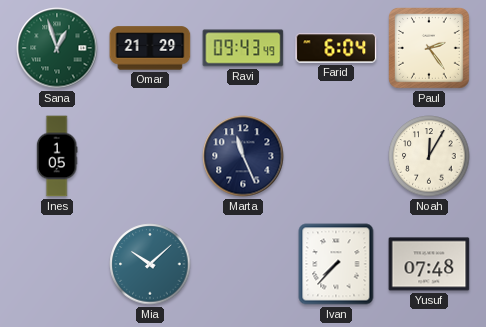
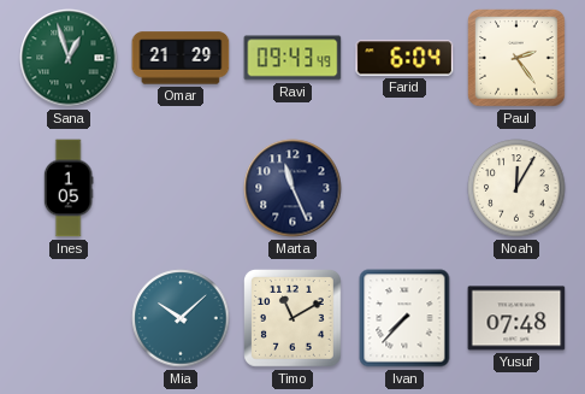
Timo: none -> 11:10 (294, 319)
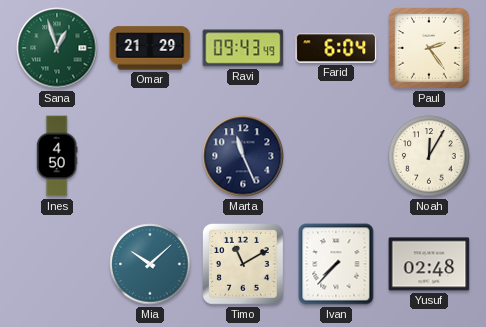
Ines: 1:05 -> 4:50 (57, 156)
Yusuf: 07:48 -> 02:48 (429, 264)
